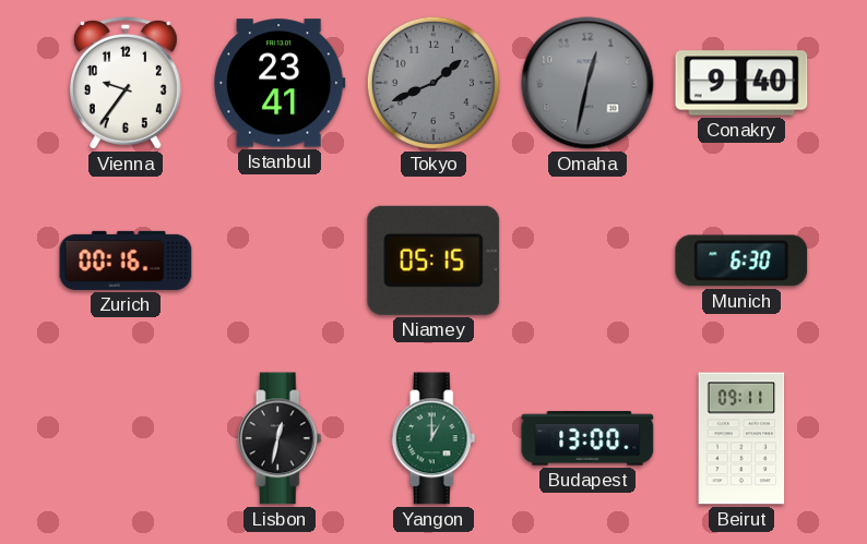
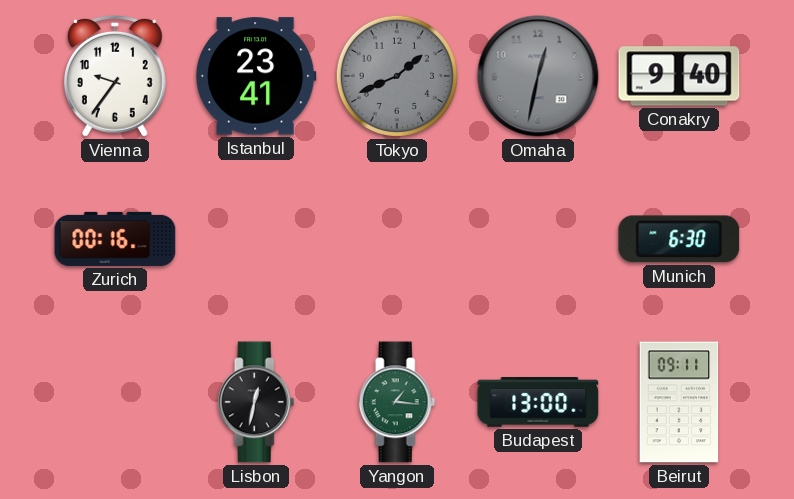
Niamey: 05:15 -> none (434, 261)
Yangon: 1:00 -> 1:16 (397, 402)
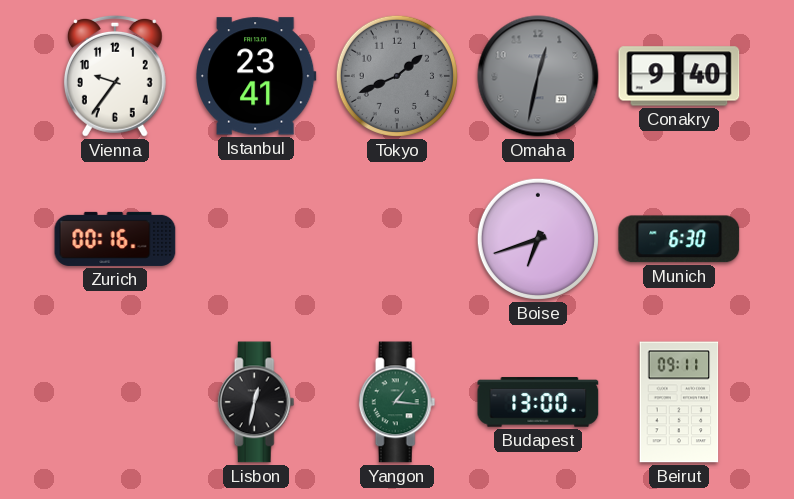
Boise: none -> 6:42 (538, 239)
